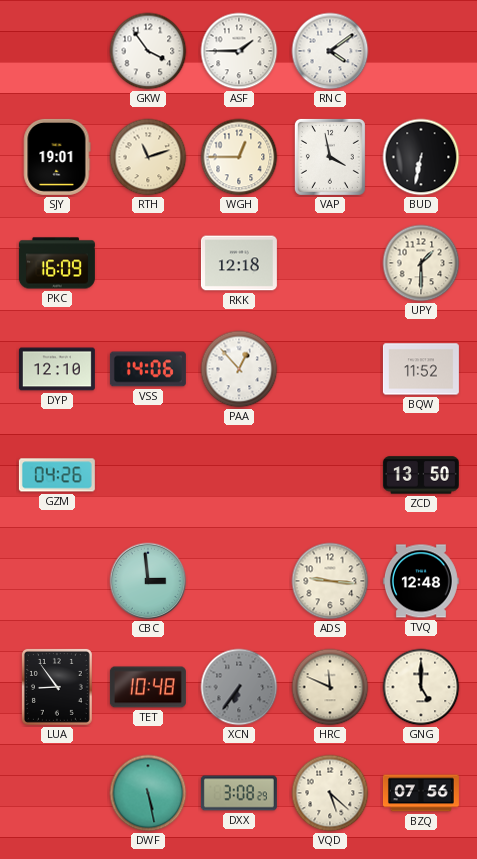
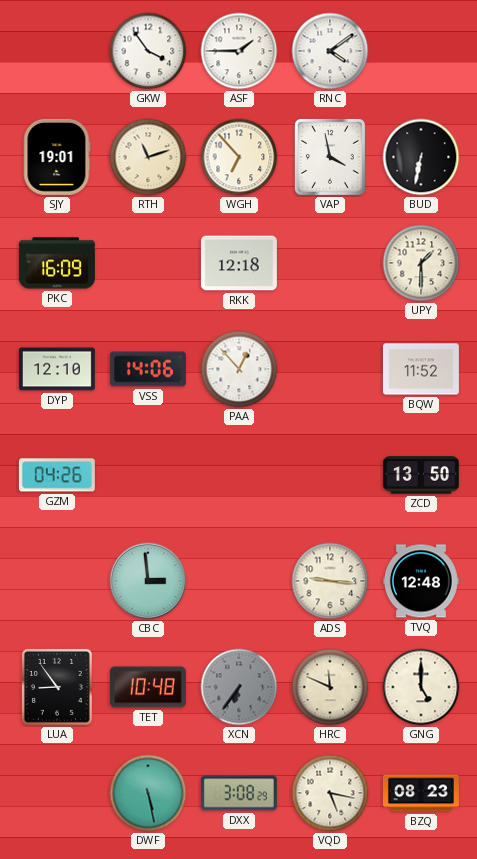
WGH: 12:45 -> 6:53 (239, 157)
VQD: 5:22 -> 5:17 (330, 793)
BZQ: 07:56 -> 08:23 (421, 793)
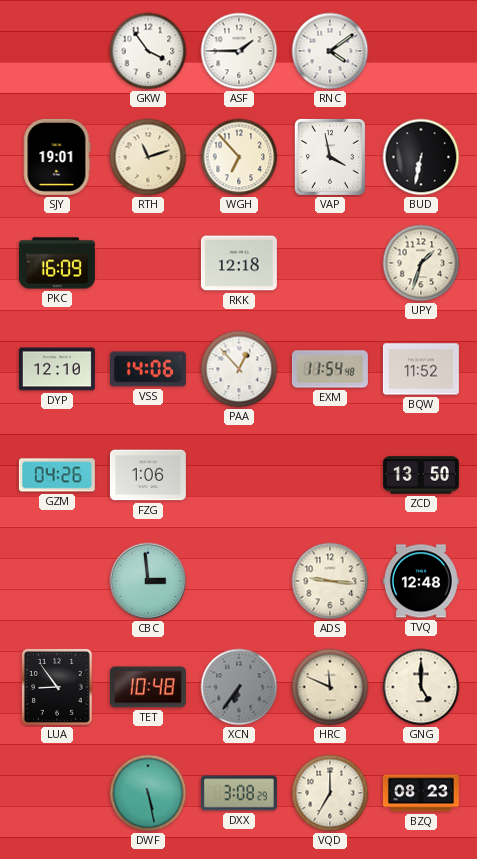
UPY: 1:30 -> 1:33 (421, 263)
EXM: none -> 11:54 (330, 369)
FZG: none -> 1:06 (148, 475)
VQD: 5:17 -> 7:00 (330, 793)
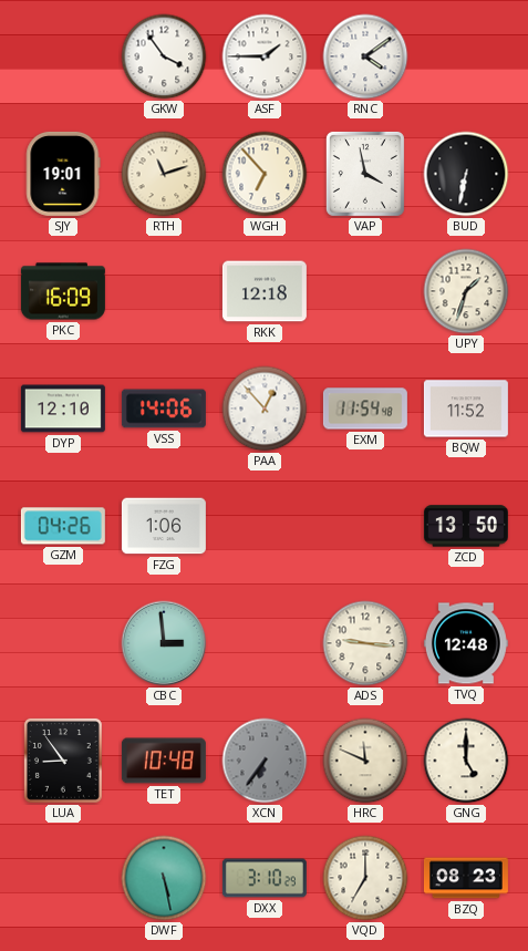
DXX: 3:08 -> 3:10 (265, 878)
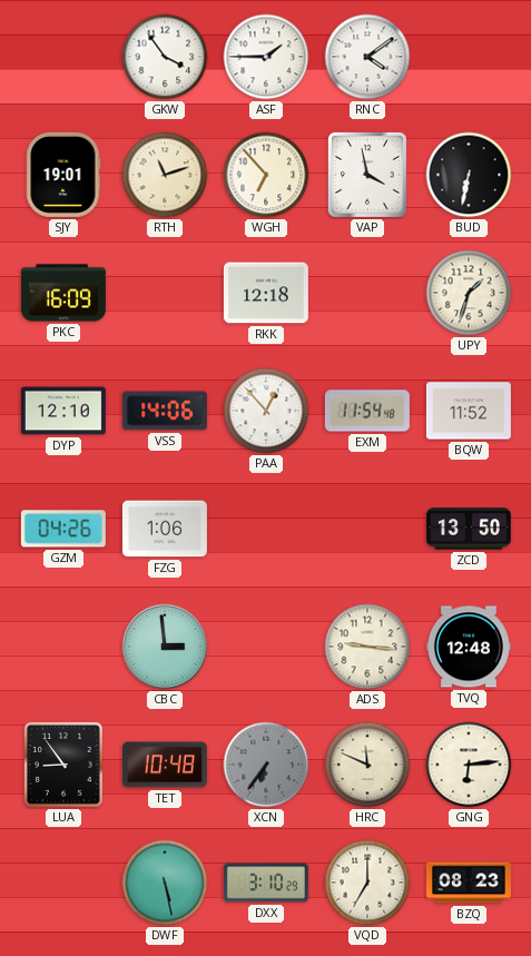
GNG: 5:00 -> 6:14 (469, 765)
